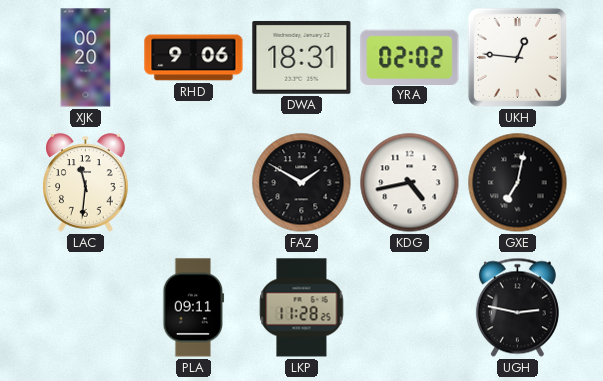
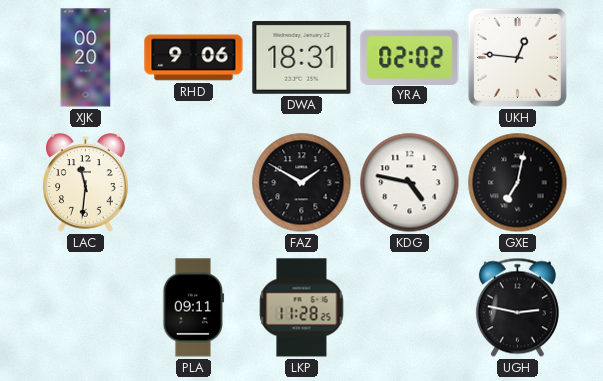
KDG: 4:43 -> 4:47 (410, 183)
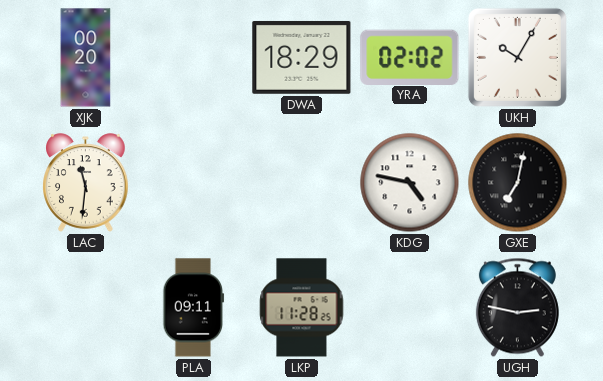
RHD: 9:06 -> none (194, 58)
DWA: 18:31 -> 18:29 (302, 58)
UKH: 12:46 -> 10:05 (517, 57)
FAZ: 1:50 -> none (302, 183)
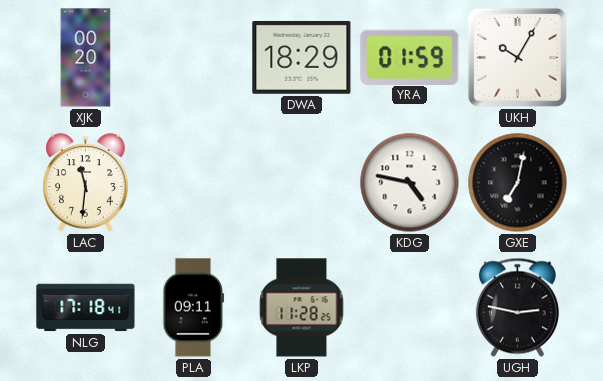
YRA: 02:02 -> 01:59 (410, 57)
NLG: none -> 17:18 (86, 308)
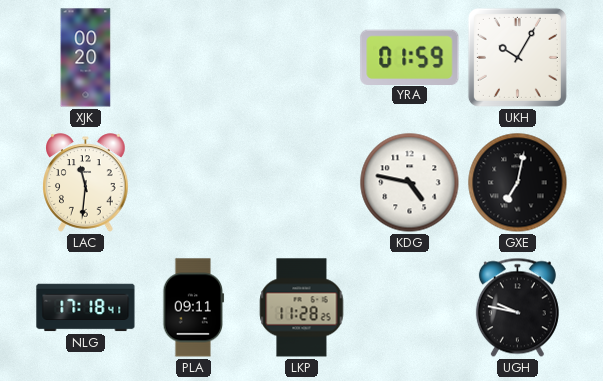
DWA: 18:29 -> none (302, 58)
UGH: 2:47 -> 9:47 (517, 308)
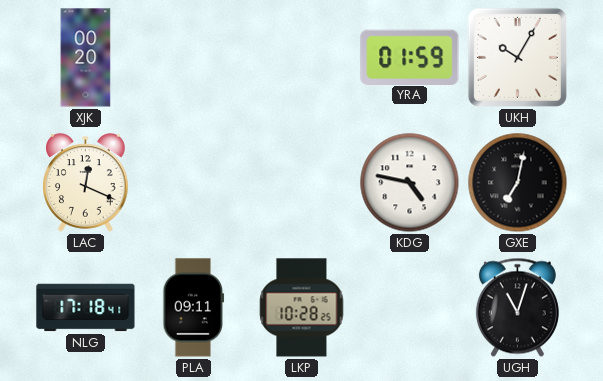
LAC: 11:31 -> 12:19 (86, 183)
LKP: 11:28 -> 10:28 (302, 308)
UGH: 9:47 -> 11:03 (517, 308)
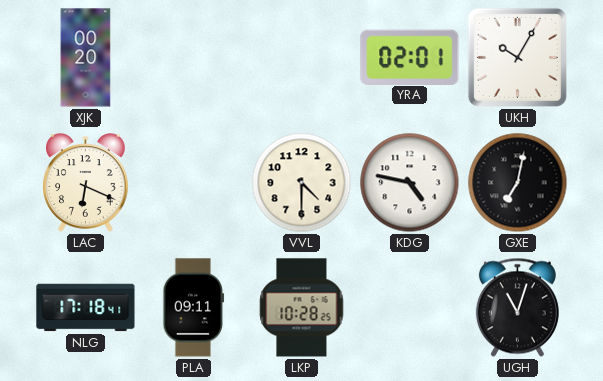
YRA: 01:59 -> 02:01 (410, 57)
LAC: 12:19 -> 6:19 (86, 183)
VVL: none -> 4:30 (302, 183)
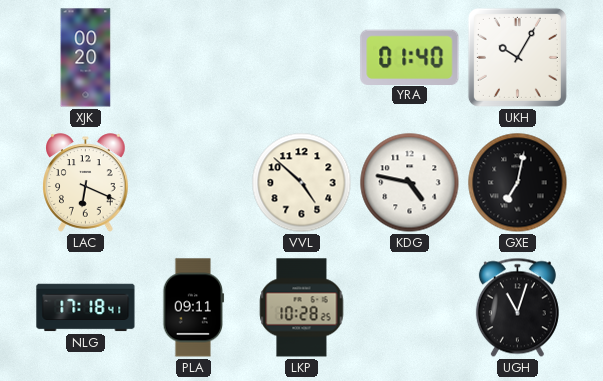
YRA: 02:01 -> 01:40 (410, 57)
VVL: 4:30 -> 4:52 (302, 183)
